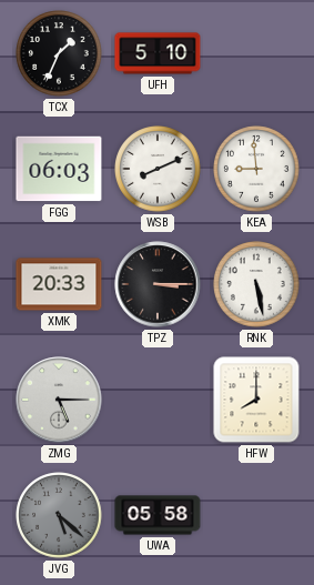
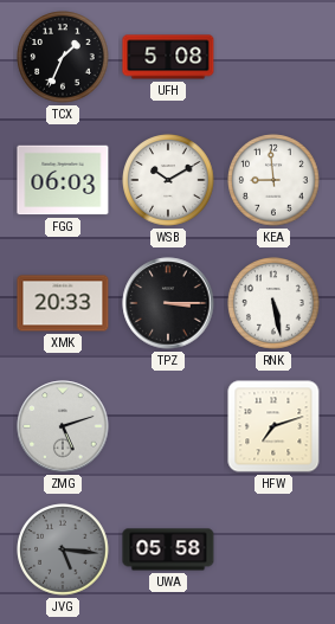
UFH: 5:10 -> 5:08 (168, 57)
WSB: 8:11 -> 10:10 (168, 180)
ZMG: 5:15 -> 5:12 (63, 426)
HFW: 8:00 -> 7:12 (273, 426)
JVG: 5:22 -> 5:16 (63, 549)
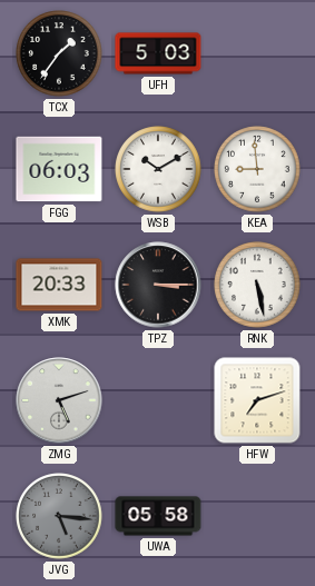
TCX: 1:34 -> 1:36 (59, 53)
UFH: 5:08 -> 5:03 (158, 53)
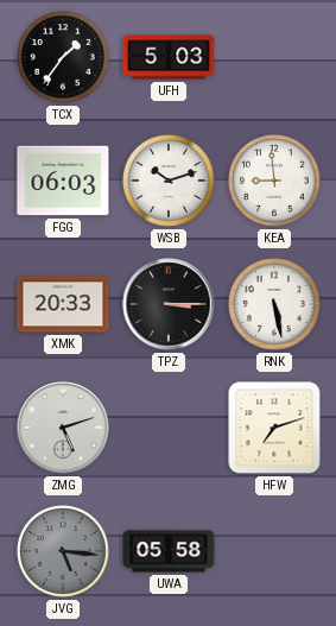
WSB: 10:10 -> 10:12 (169, 181)
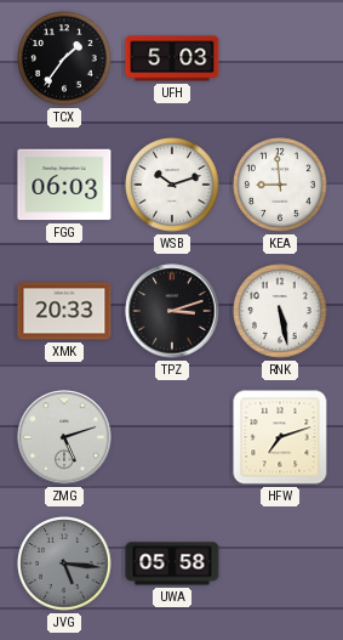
TPZ: 3:15 -> 3:12 (172, 311)
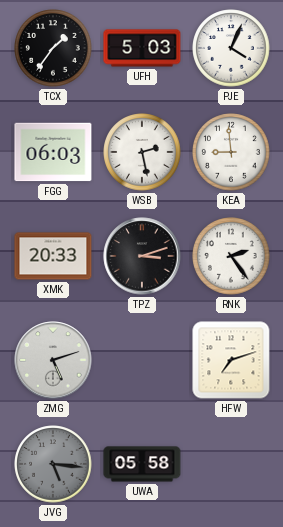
PJE: none -> 4:04 (231, 48)
WSB: 10:12 -> 2:28 (142, 152)
RNK: 5:28 -> 2:24 (231, 256)
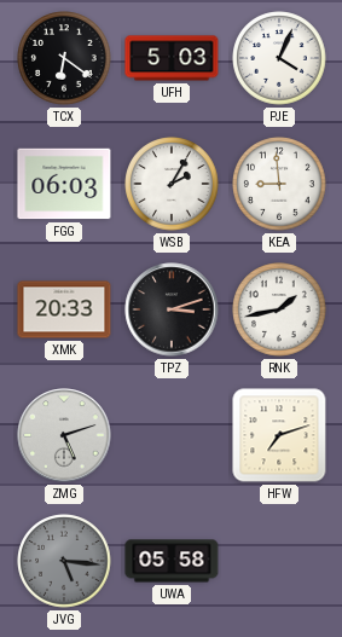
TCX: 1:36 -> 6:21 (64, 58)
WSB: 2:28 -> 2:05 (172, 184)
RNK: 2:24 -> 1:43 (279, 309)
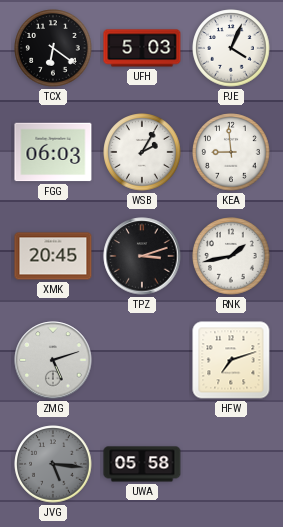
XMK: 20:33 -> 20:45 (53, 256)
